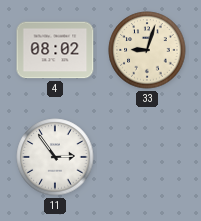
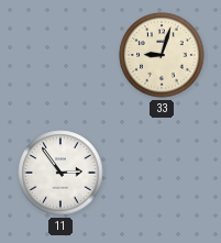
4: 08:02 -> none (55, 50)
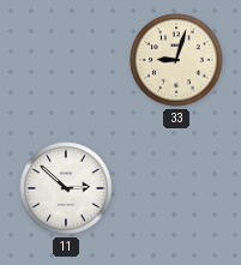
11: 2:54 -> 2:52 (66, 188)
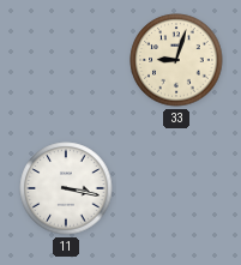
11: 2:52 -> 3:17 (66, 188)
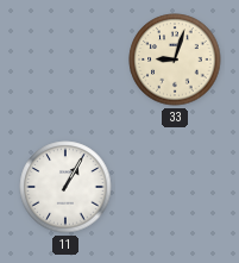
11: 3:17 -> 1:05 (65, 187)
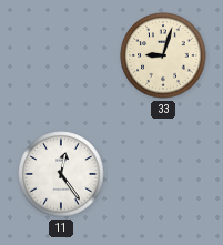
11: 1:05 -> 12:24 (61, 174)
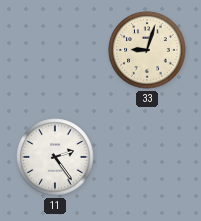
11: 12:24 -> 2:24 (55, 157)
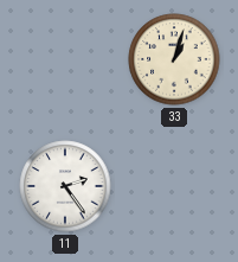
33: 9:03 -> 1:03 (174, 59)
